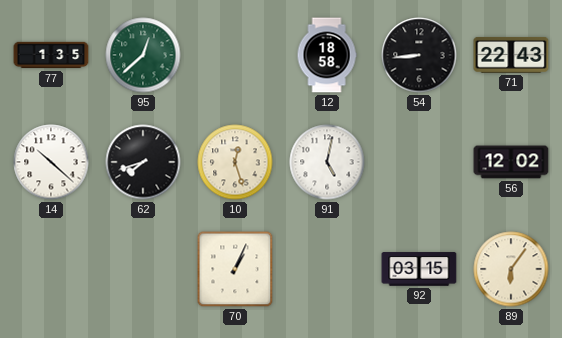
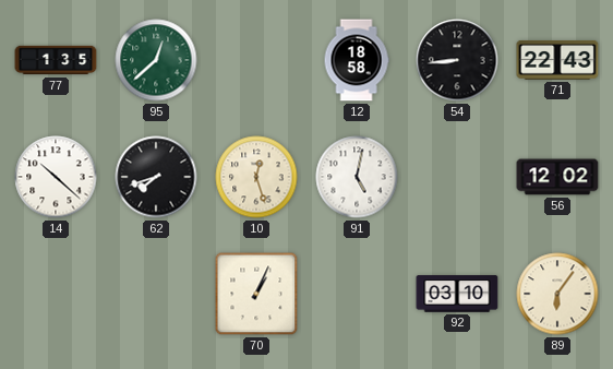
92: 03:15 -> 03:10 (457, 294)
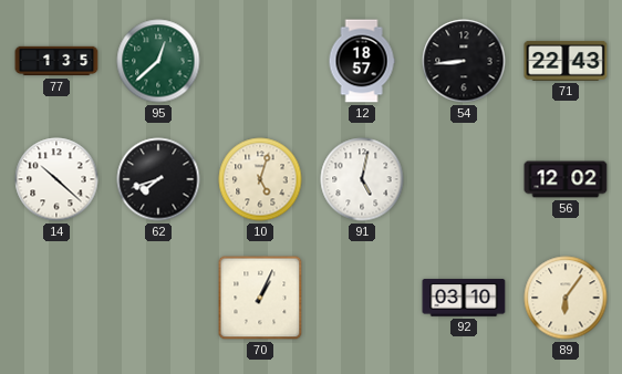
12: 18:58 -> 18:57 (362, 61)
10: 12:27 -> 5:03 (260, 179)
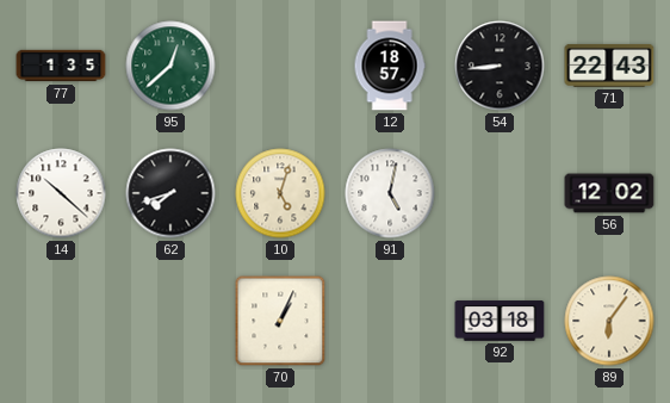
92: 03:10 -> 03:18 (500, 321)
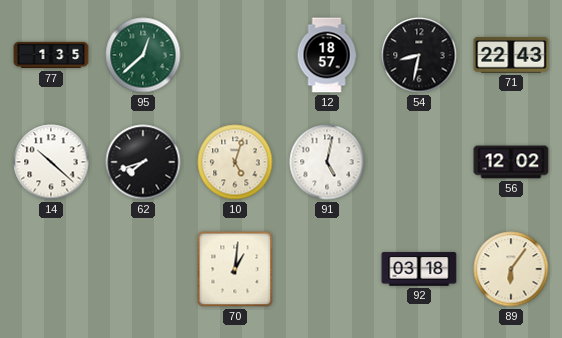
54: 8:44 -> 8:32 (419, 55)
70: 1:04 -> 1:01 (235, 269)
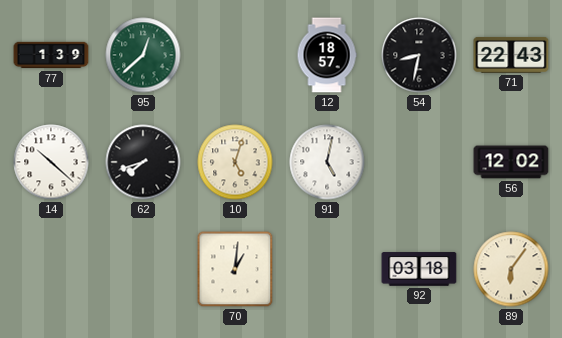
77: 1:35 -> 1:39 (51, 55)
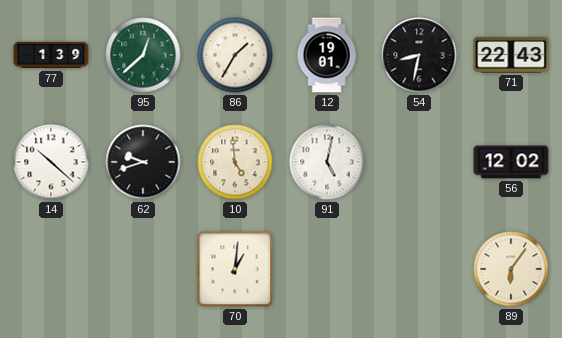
86: none -> 1:35 (235, 55)
12: 18:57 -> 19:01 (327, 55)
62: 7:42 -> 9:42 (143, 162)
10: 5:03 -> 4:59 (235, 162)
92: 03:18 -> none (419, 269)
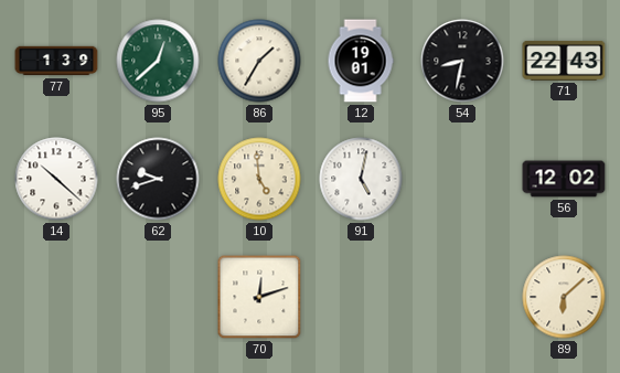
70: 1:01 -> 12:12 (259, 297)
89: 6:06 -> 6:08 (564, 297)
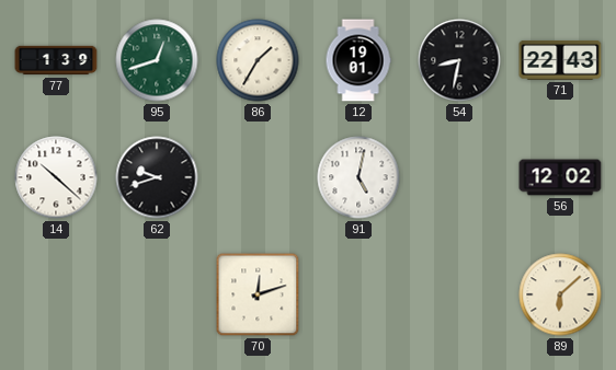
95: 12:38 -> 12:42 (157, 60)
10: 4:59 -> none (259, 179)
